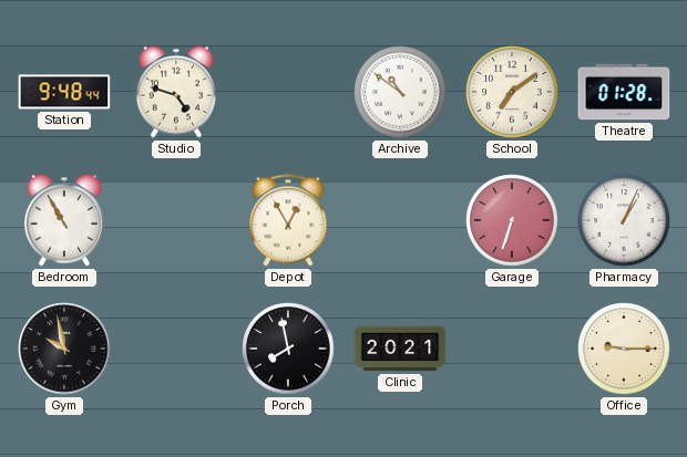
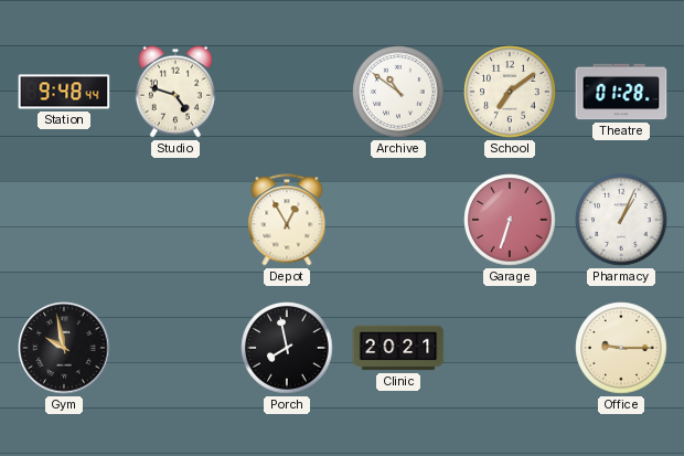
Bedroom: 10:55 -> none (64, 220)
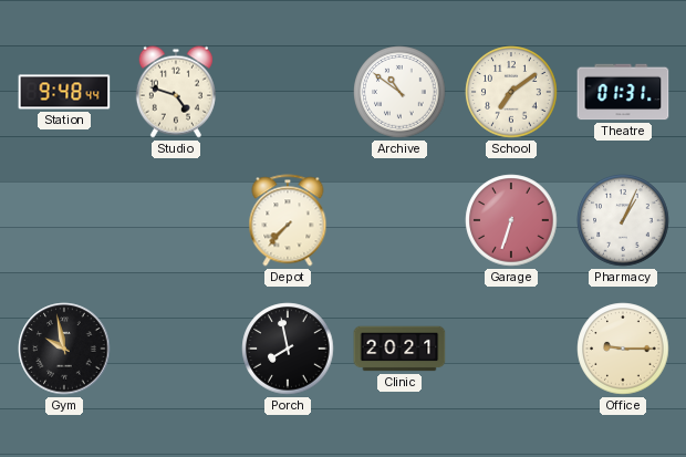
Theatre: 01:28 -> 01:31 (623, 92)
Depot: 12:55 -> 7:37 (288, 220)
